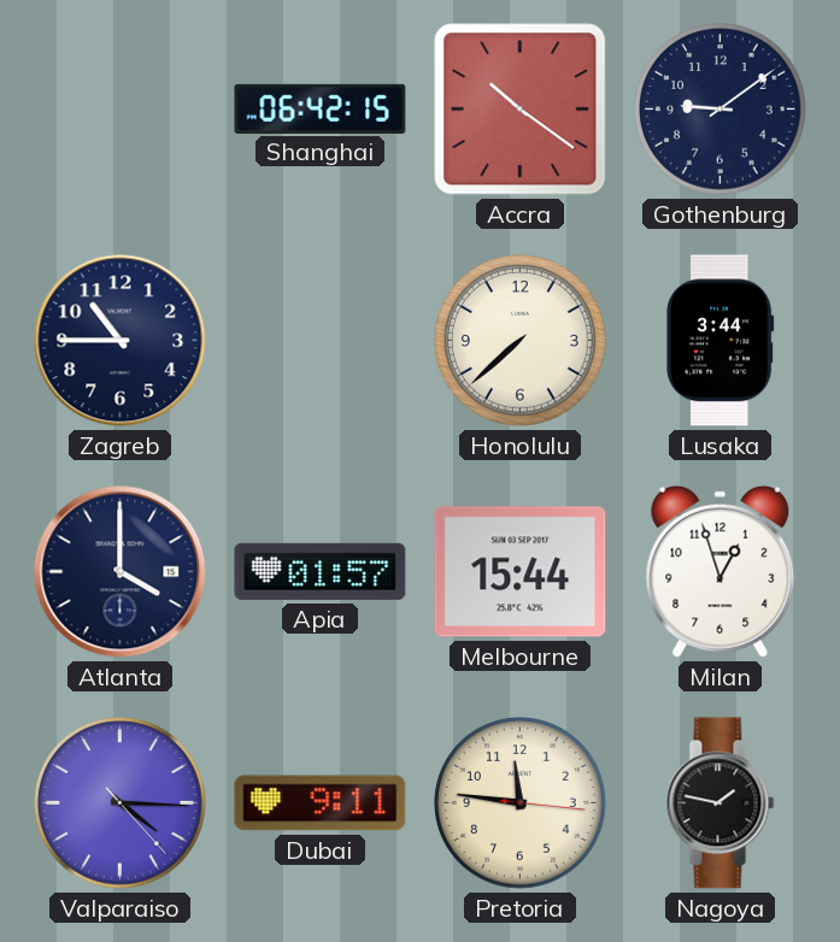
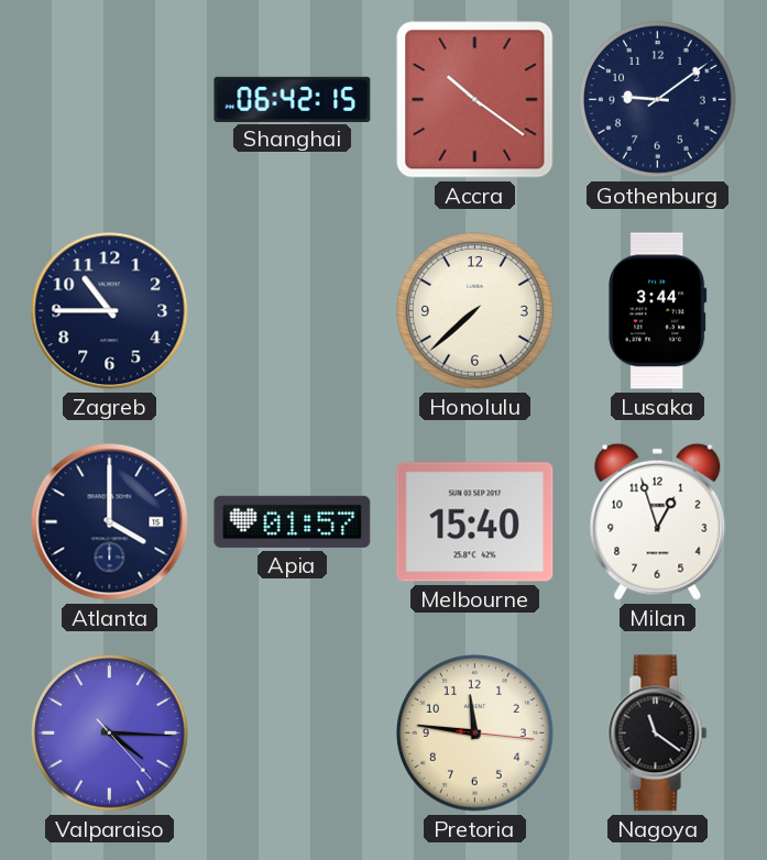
Melbourne: 15:44 -> 15:40 (475, 522)
Dubai: 9:11 -> none (321, 803)
Nagoya: 1:47 -> 11:21 (658, 734)
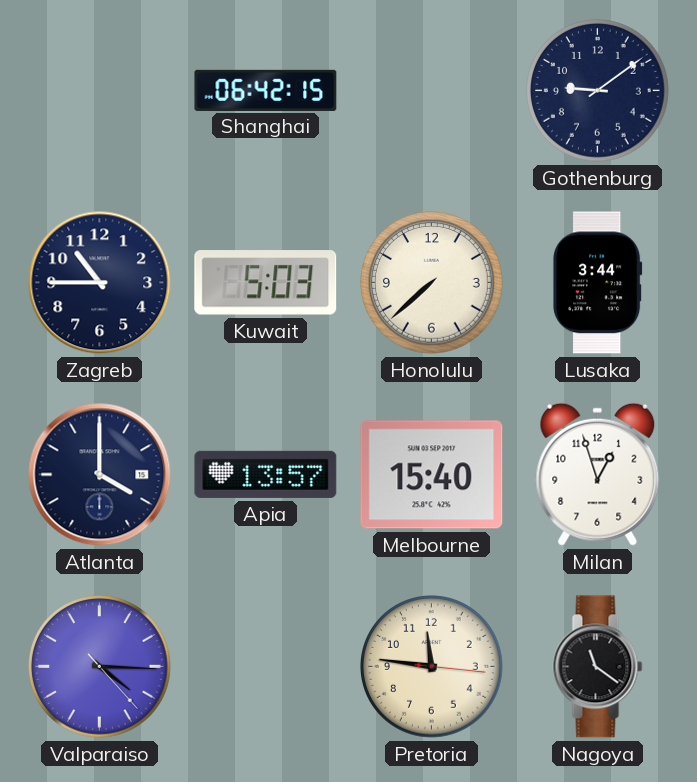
Accra: 10:21 -> none (475, 100)
Kuwait: none -> 5:03 (266, 283)
Apia: 01:57 -> 13:57 (266, 474)
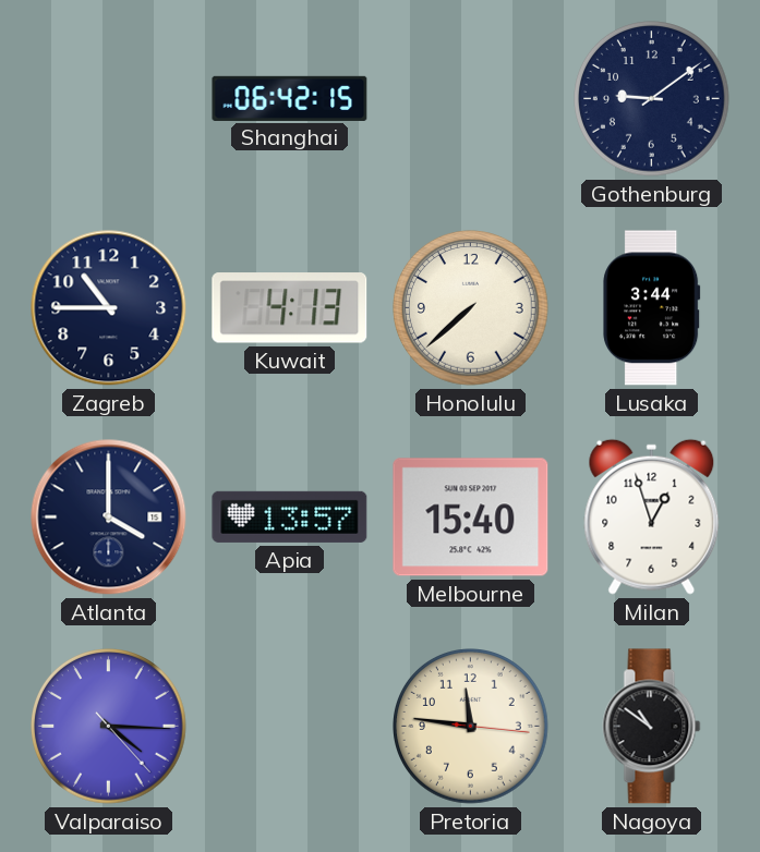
Kuwait: 5:03 -> 4:13 (290, 308)
Nagoya: 11:21 -> 10:51 (652, 727)
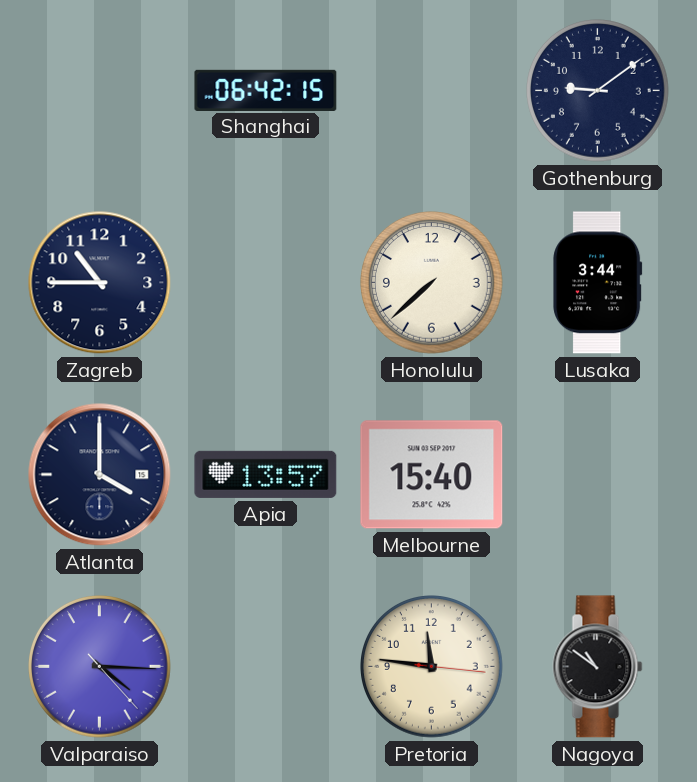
Kuwait: 4:13 -> none (290, 308)
Milan: 12:57 -> none (652, 516)
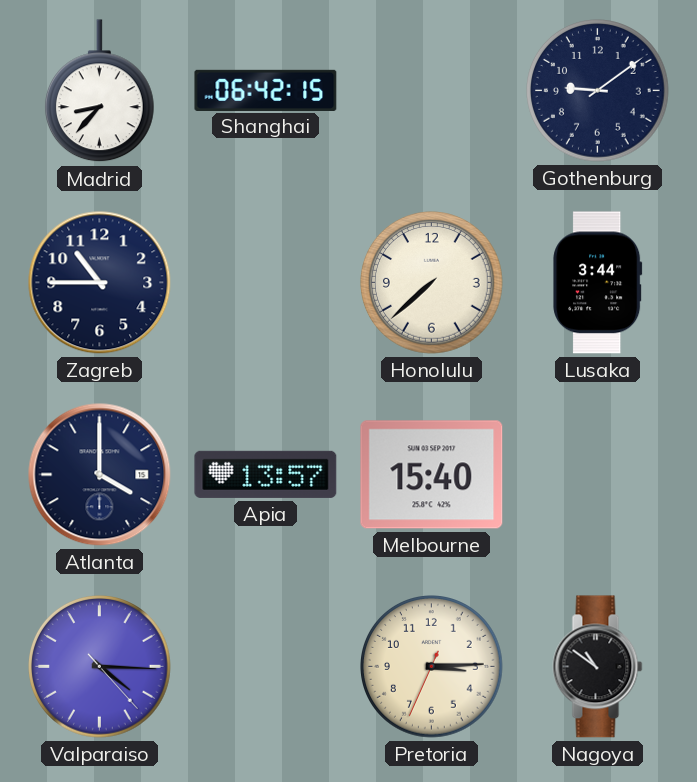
Madrid: none -> 8:37 (99, 91)
Pretoria: 11:46 -> 3:14 (432, 667)
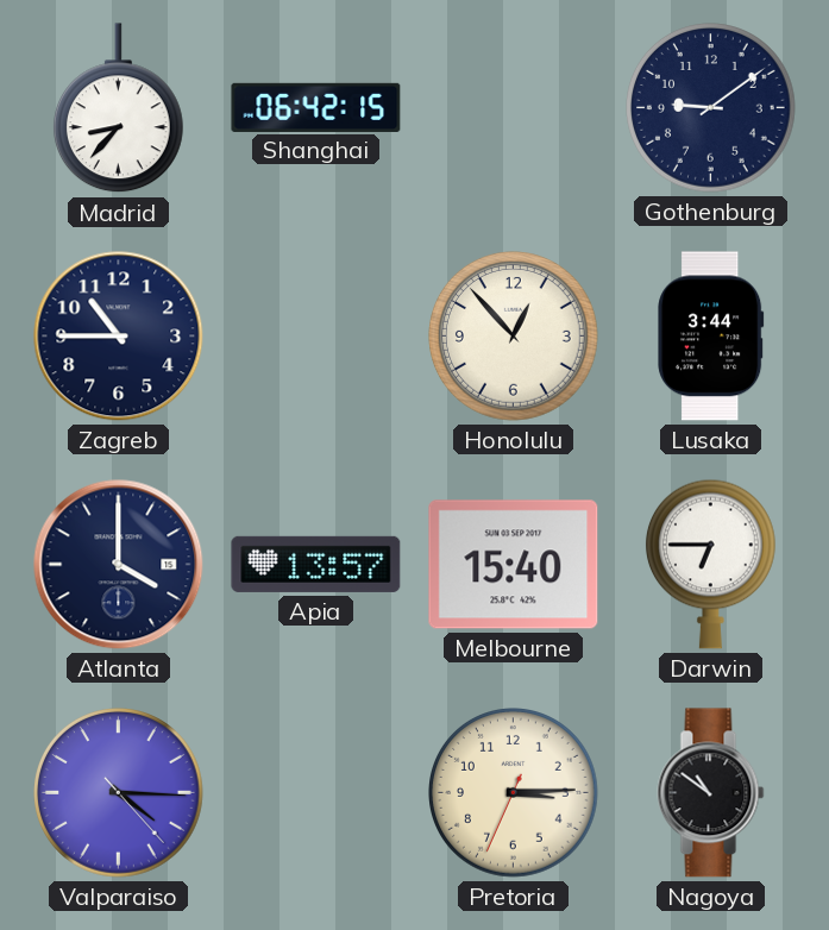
Honolulu: 7:38 -> 12:53 (514, 337)
Darwin: none -> 6:45 (710, 564)
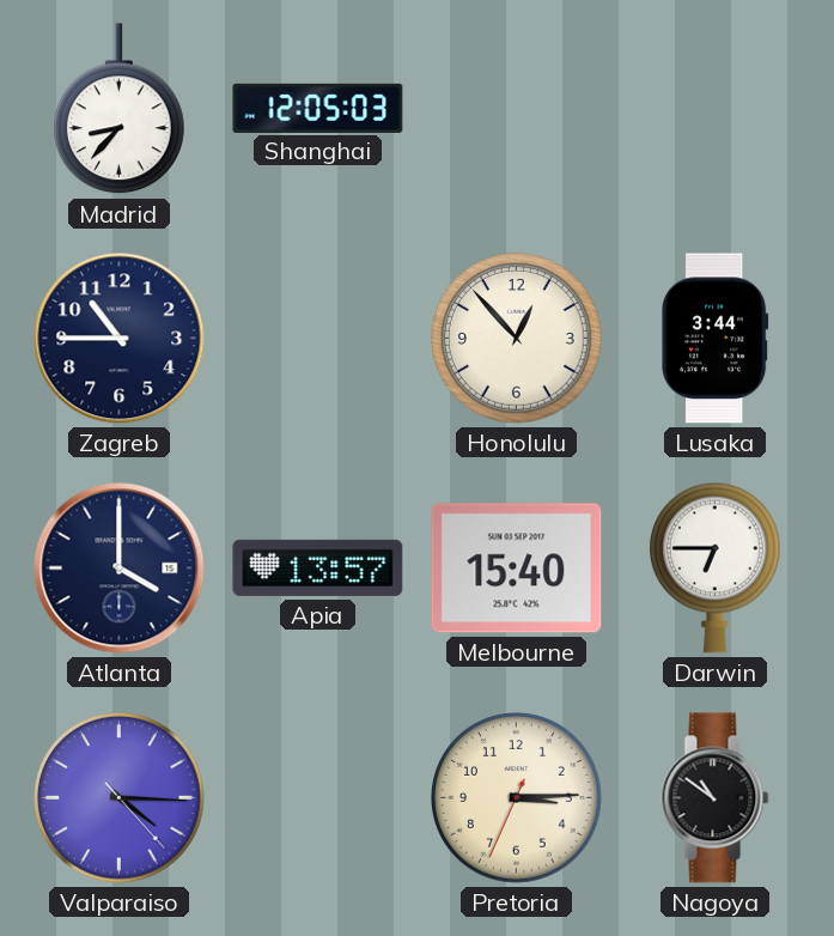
Shanghai: 06:42 -> 12:05 (318, 108)
Gothenburg: 9:09 -> none (711, 108)
